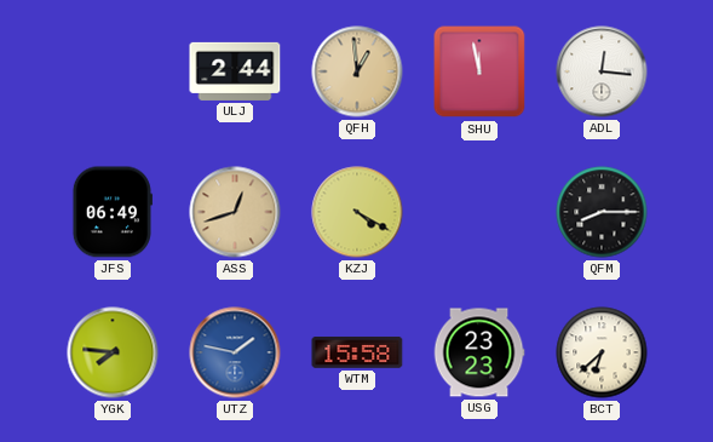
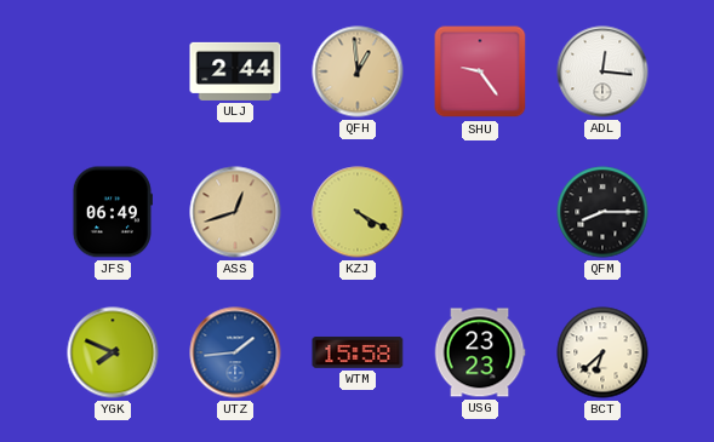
SHU: 11:58 -> 9:24 (480, 71)
YGK: 7:46 -> 7:49 (113, 352)
UTZ: 1:47 -> 1:44 (235, 352)
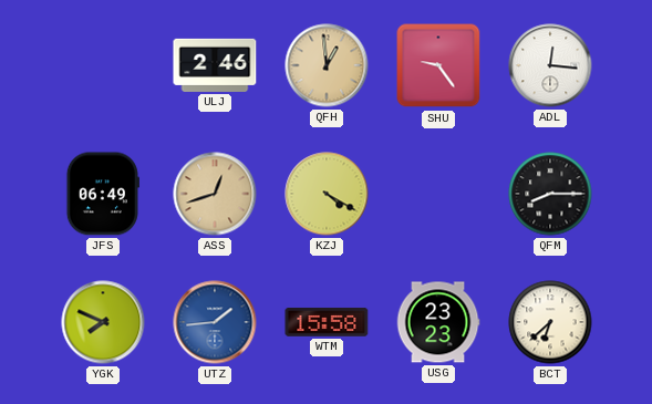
ULJ: 2:44 -> 2:46 (215, 65)
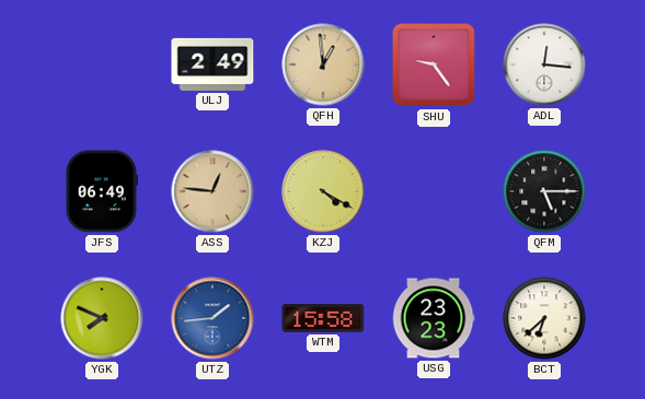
ULJ: 2:46 -> 2:49 (212, 64)
ASS: 12:42 -> 12:46 (212, 191)
QFM: 8:15 -> 5:15 (544, 191)
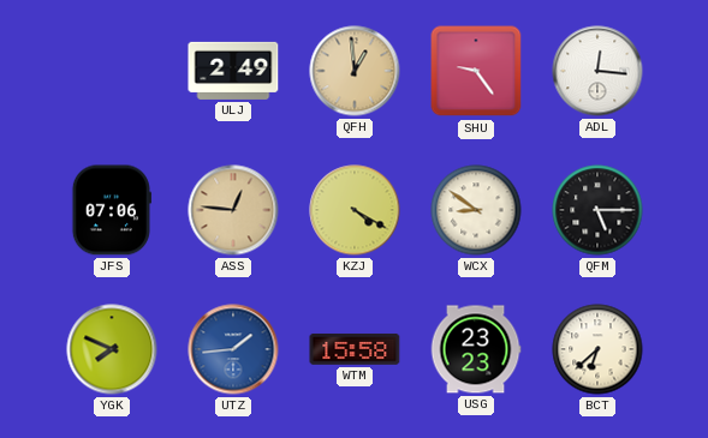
JFS: 06:49 -> 07:06 (112, 210)
WCX: none -> 8:51 (476, 210)
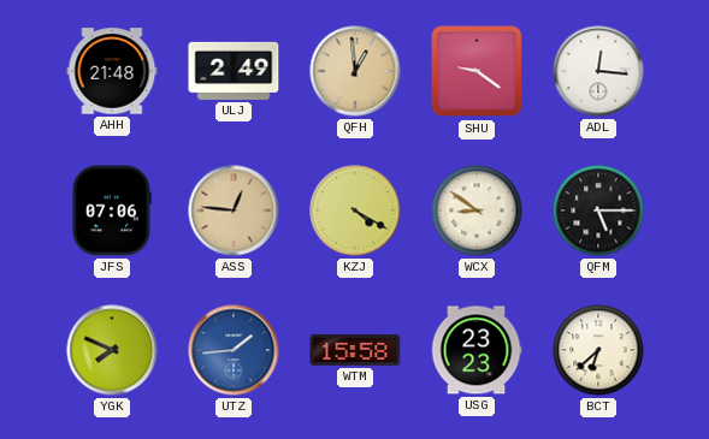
AHH: none -> 21:48 (112, 71)
SHU: 9:24 -> 9:21 (477, 71)
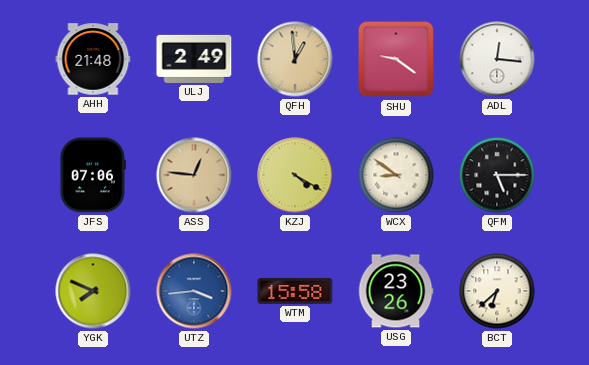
UTZ: 1:44 -> 3:44 (194, 291)
USG: 23:23 -> 23:26 (396, 291)
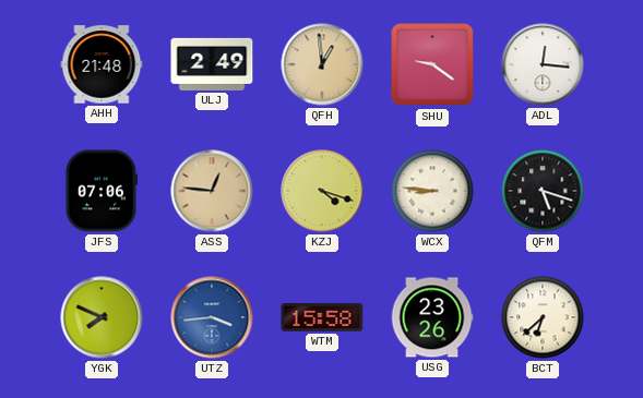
KZJ: 4:20 -> 4:18 (322, 191)
WCX: 8:51 -> 8:46 (432, 191)
QFM: 5:15 -> 5:18 (543, 191)
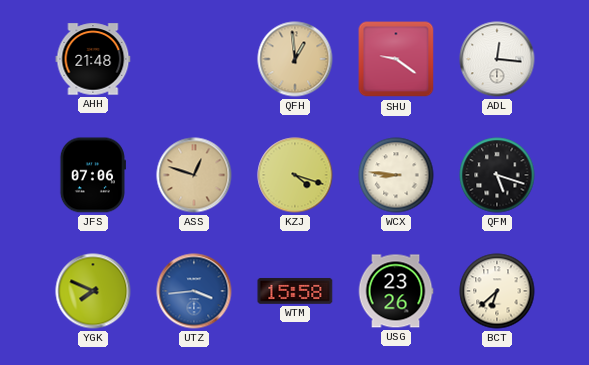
ULJ: 2:49 -> none (212, 64)
ASS: 12:46 -> 12:48 (194, 175)
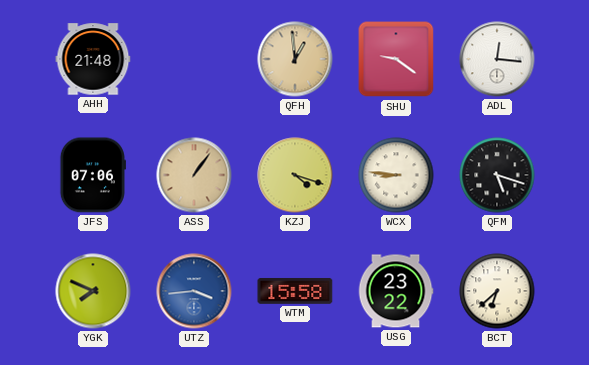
ASS: 12:48 -> 1:06 (194, 175)
USG: 23:26 -> 23:22 (396, 291)
